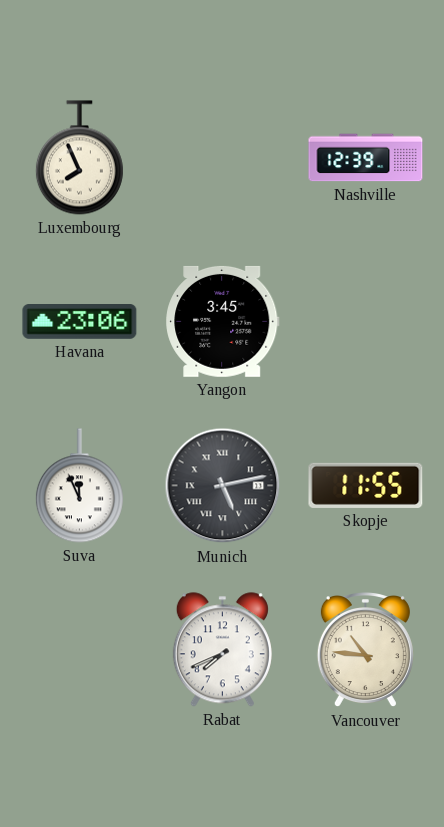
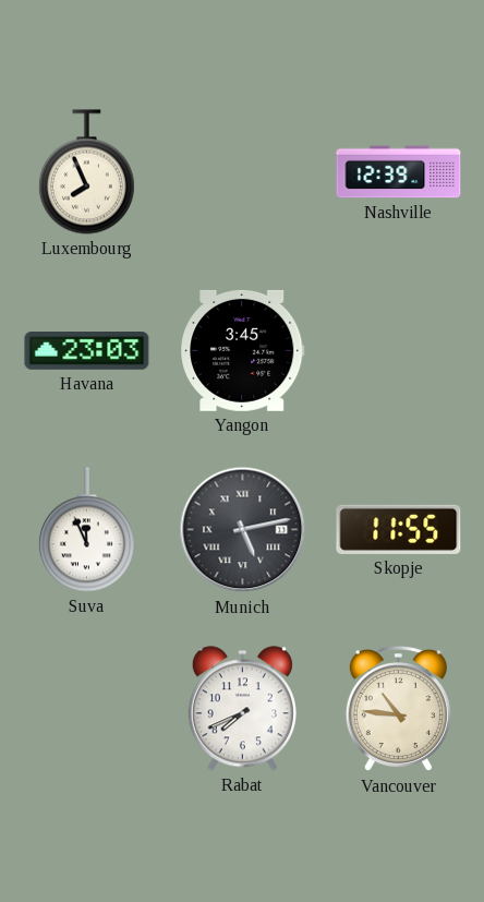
Havana: 23:06 -> 23:03 (87, 351)
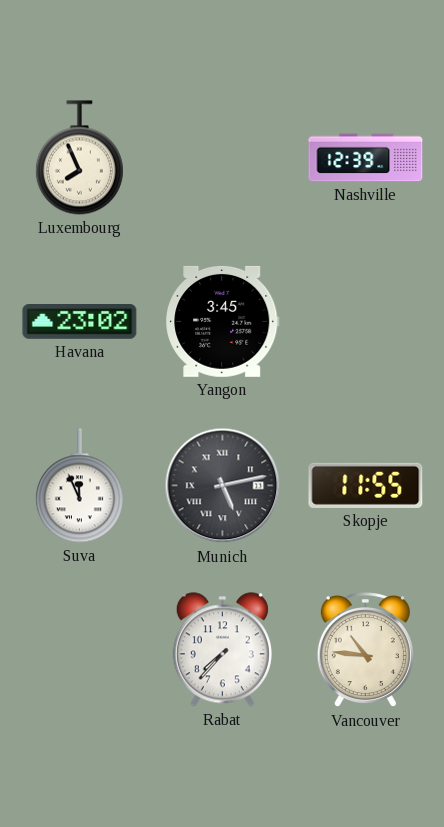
Havana: 23:03 -> 23:02 (80, 322)
Rabat: 7:41 -> 7:37 (222, 650)
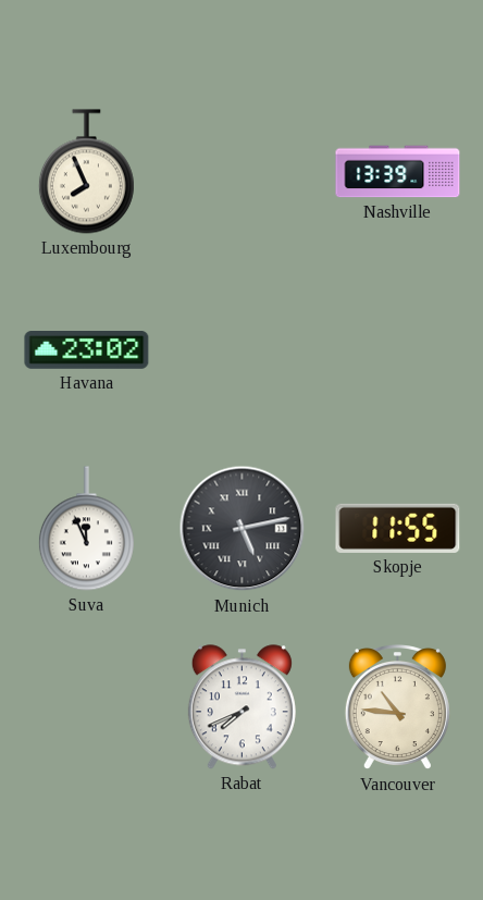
Nashville: 12:39 -> 13:39 (398, 172)
Yangon: 3:45 -> none (223, 321)
Rabat: 7:37 -> 7:41 (242, 707)
